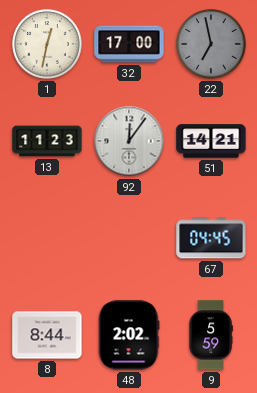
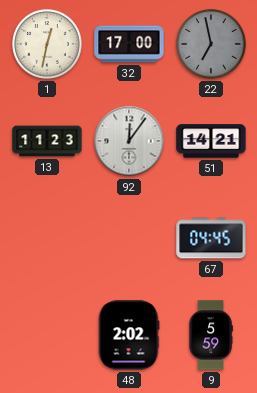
8: 8:44 -> none (47, 335)
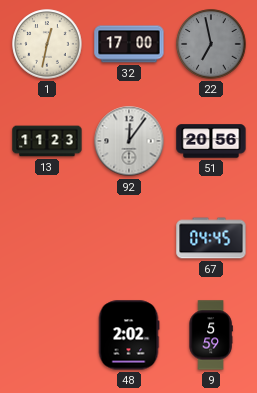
51: 14:21 -> 20:56 (211, 141)
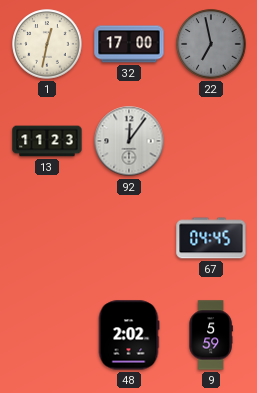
51: 20:56 -> none (211, 141)
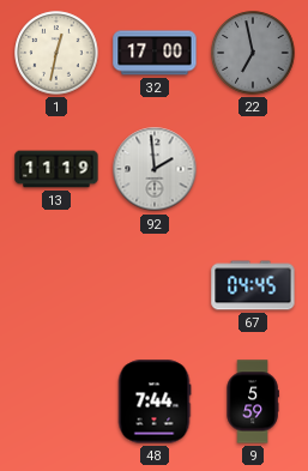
13: 11:23 -> 11:19 (56, 169)
92: 12:06 -> 1:59 (155, 169)
48: 2:02 -> 7:44 (155, 401)
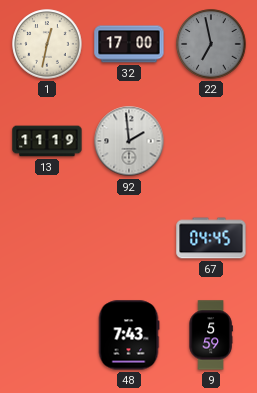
48: 7:44 -> 7:43 (129, 335)
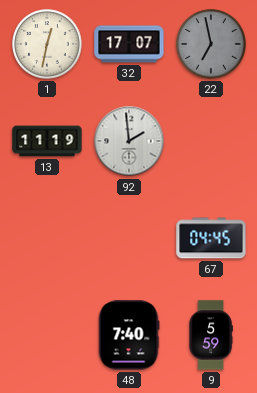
32: 17:00 -> 17:07 (129, 44)
48: 7:43 -> 7:40 (129, 335)
